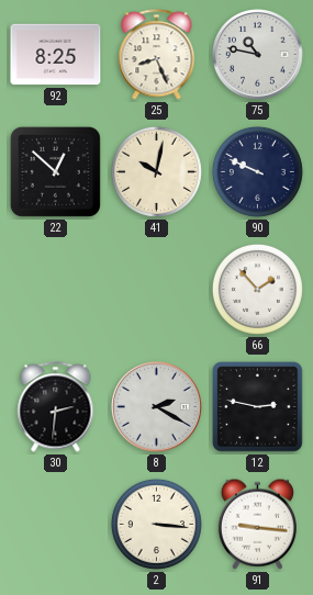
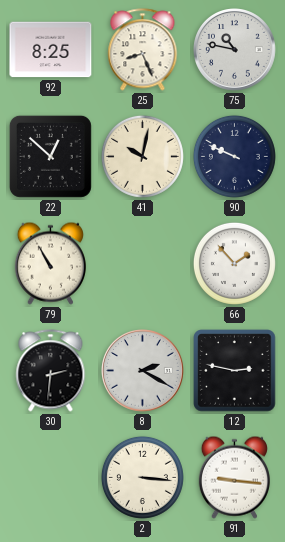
79: none -> 10:55 (50, 263)
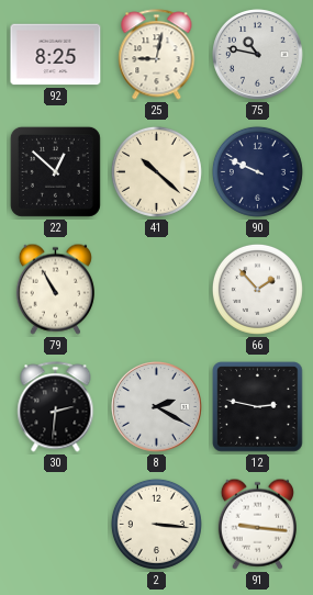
25: 8:26 -> 9:02 (157, 55)
41: 10:02 -> 10:22 (156, 171)
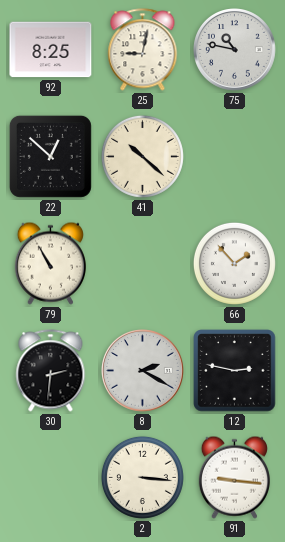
90: 9:49 -> none (257, 171)
